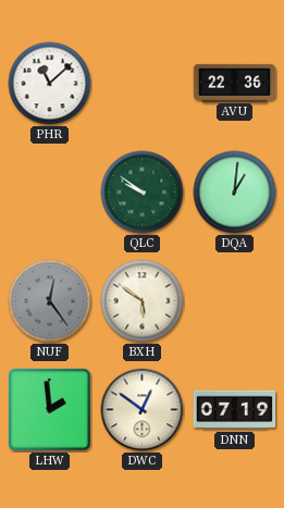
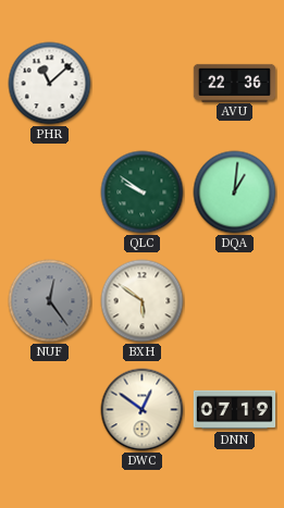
LHW: 1:59 -> none (49, 409)
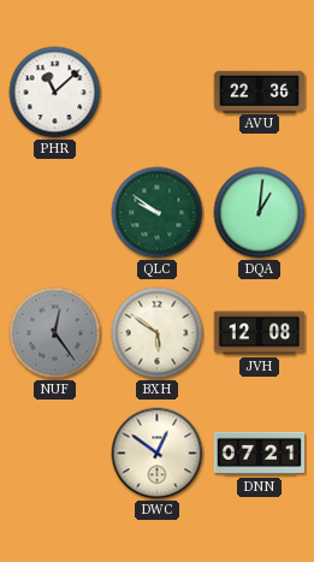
JVH: none -> 12:08 (260, 333)
DNN: 07:19 -> 07:21 (260, 454)
